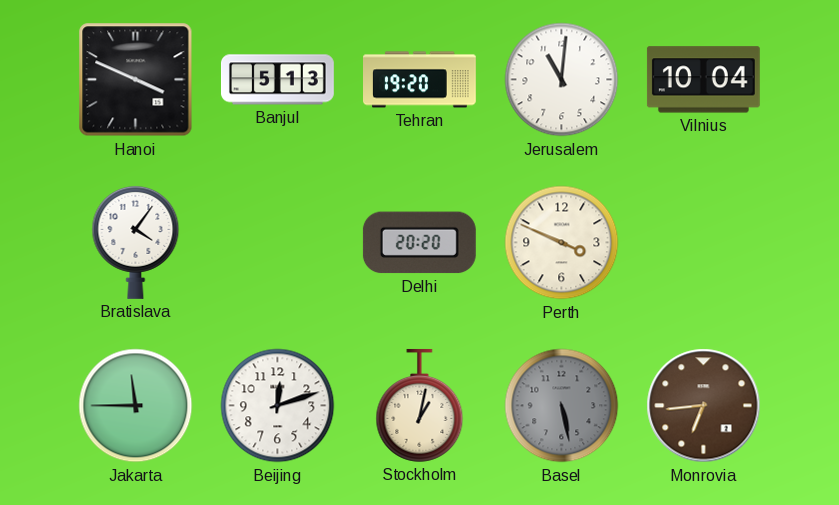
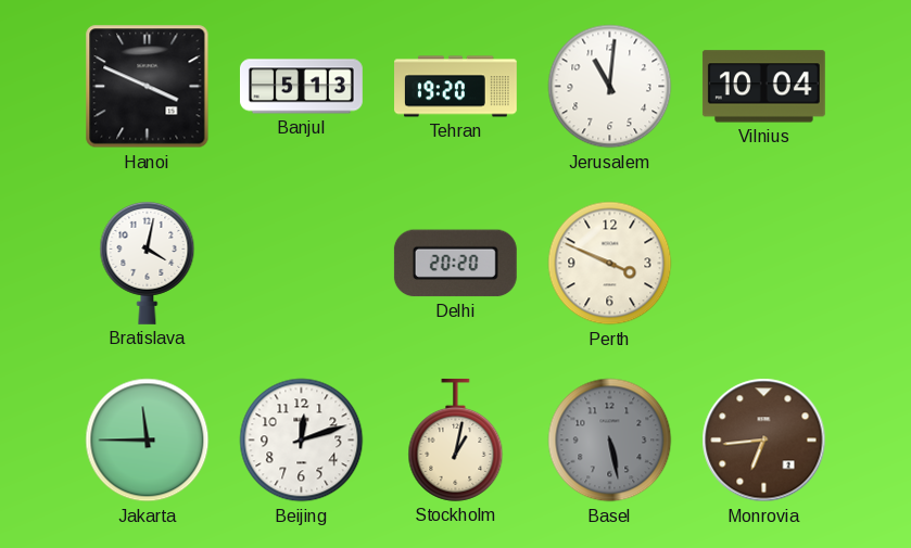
Bratislava: 4:06 -> 4:02 (148, 263)
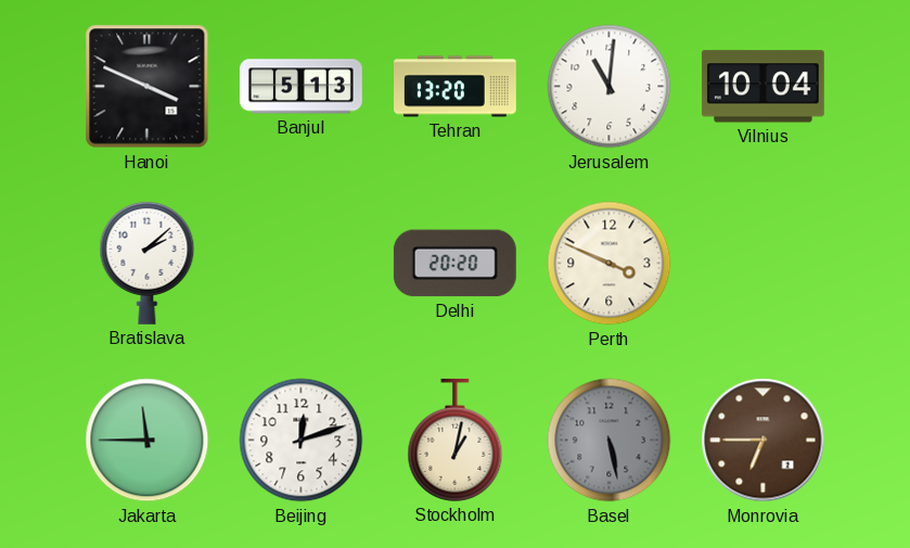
Tehran: 19:20 -> 13:20 (456, 87)
Bratislava: 4:02 -> 2:08 (148, 263)
Monrovia: 6:44 -> 6:45 (764, 441)
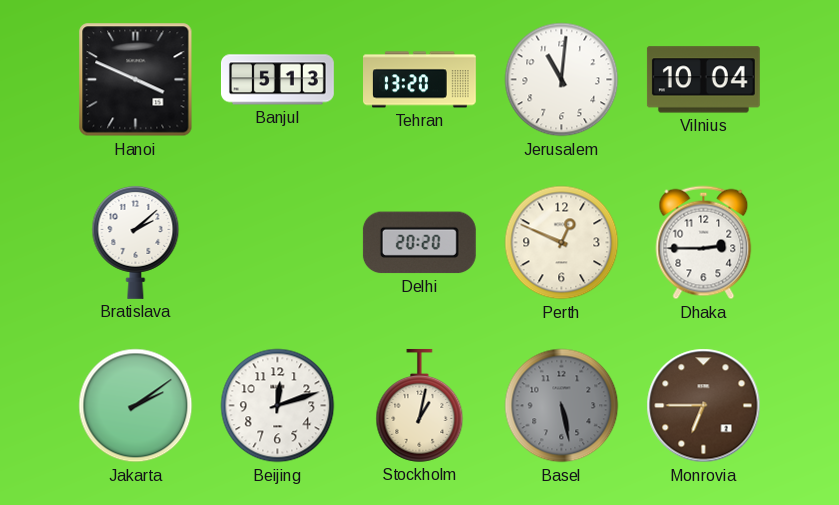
Perth: 3:49 -> 12:49 (562, 243)
Dhaka: none -> 2:45 (704, 243)
Jakarta: 11:45 -> 2:09 (136, 406)
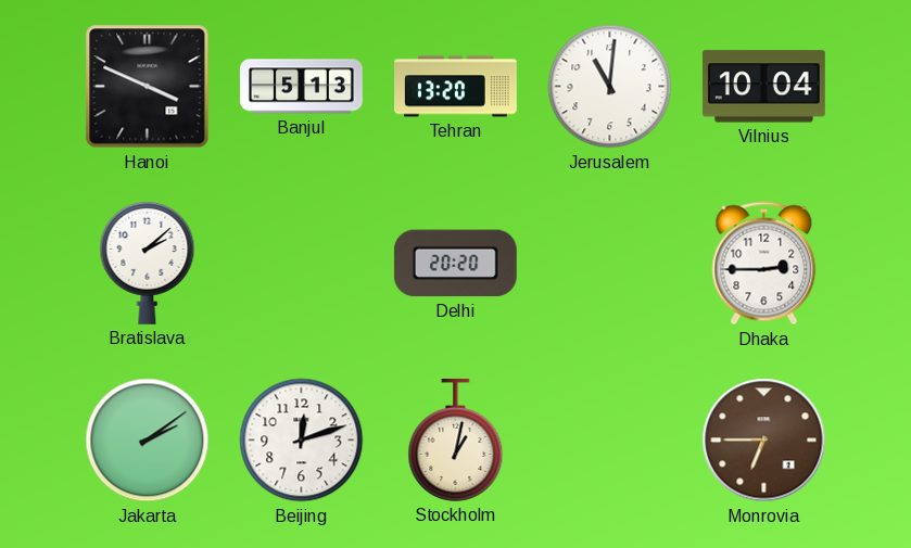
Perth: 12:49 -> none (562, 243)
Basel: 5:28 -> none (562, 406)
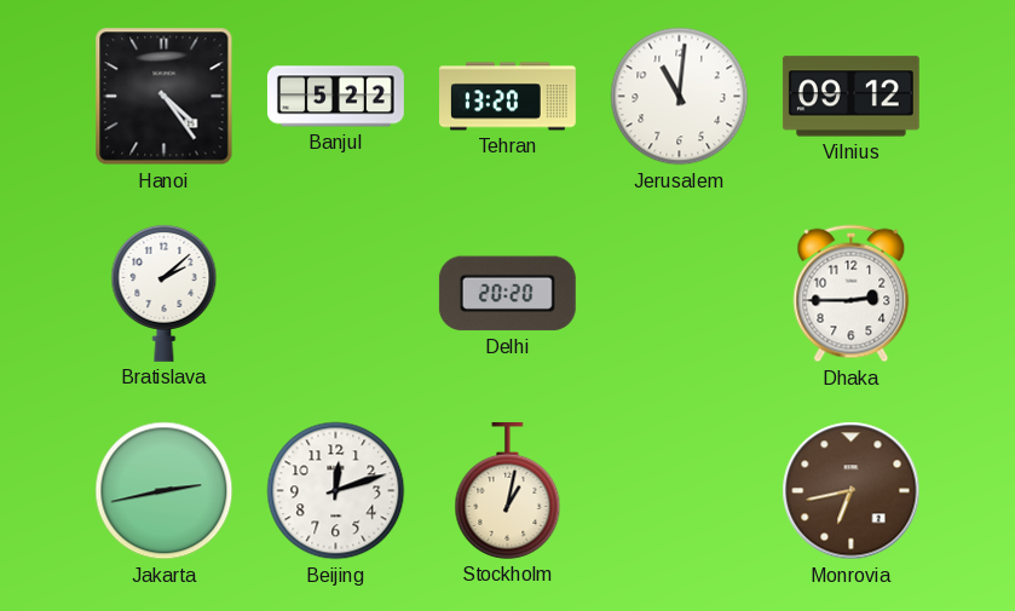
Hanoi: 3:49 -> 4:24 (165, 97)
Banjul: 5:13 -> 5:22 (336, 97)
Vilnius: 10:04 -> 09:12 (850, 97)
Jakarta: 2:09 -> 2:43 (165, 491)
Monrovia: 6:45 -> 6:43 (852, 491)
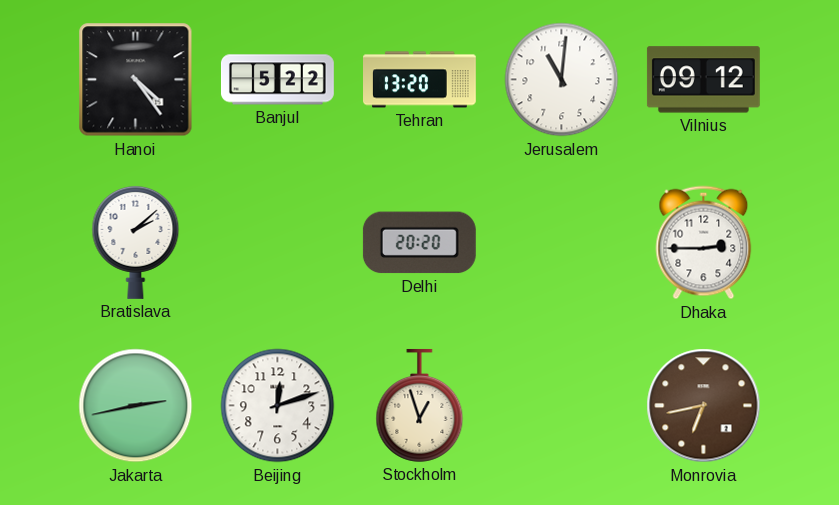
Stockholm: 1:02 -> 12:57 (420, 405)
